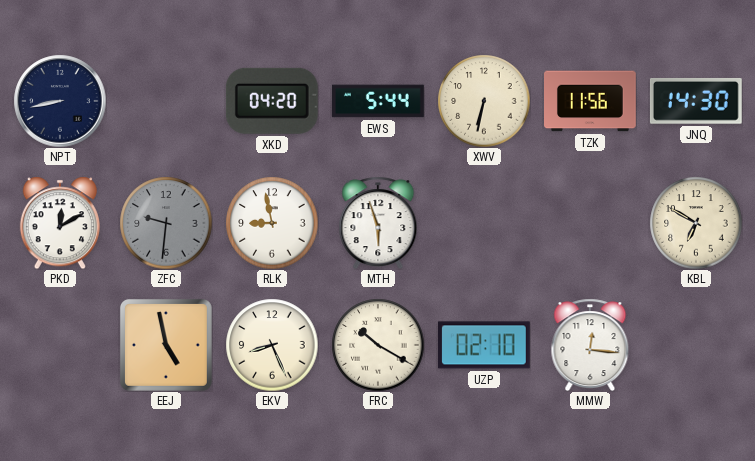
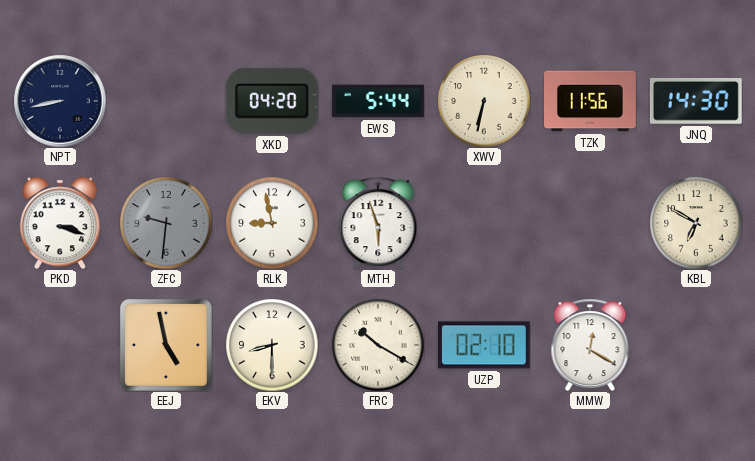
PKD: 12:10 -> 3:18 (60, 223)
EKV: 8:26 -> 8:30 (272, 345)
MMW: 12:16 -> 12:20 (590, 345)
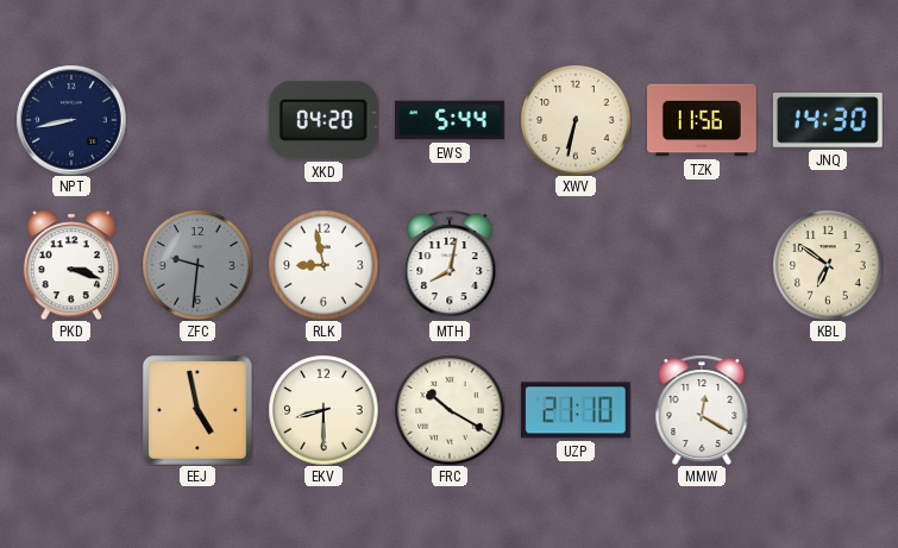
MTH: 5:57 -> 8:02 (450, 265)
KBL: 6:50 -> 6:51 (828, 265)
UZP: 02:10 -> 21:10 (576, 410)
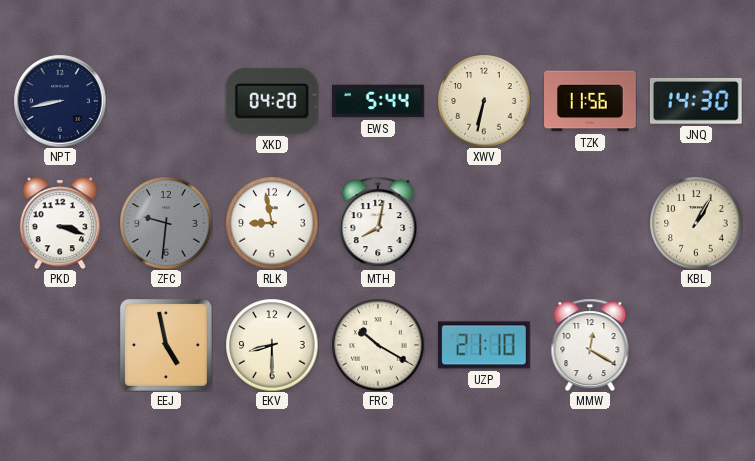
KBL: 6:51 -> 1:05 (696, 223)
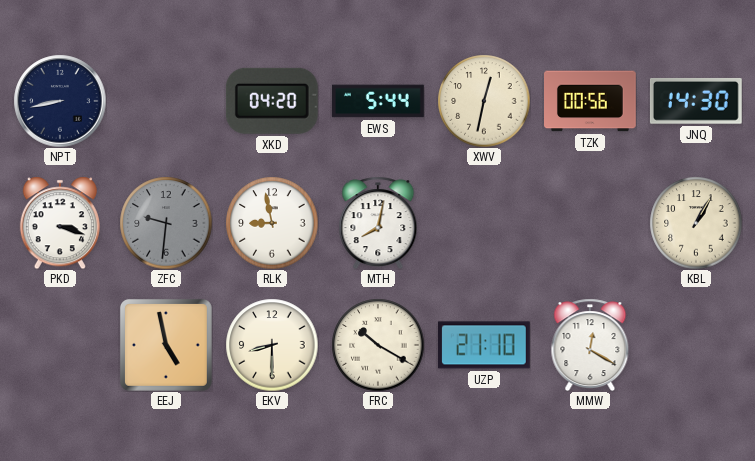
XWV: 6:32 -> 12:32 (484, 101)
TZK: 11:56 -> 00:56 (591, 101)
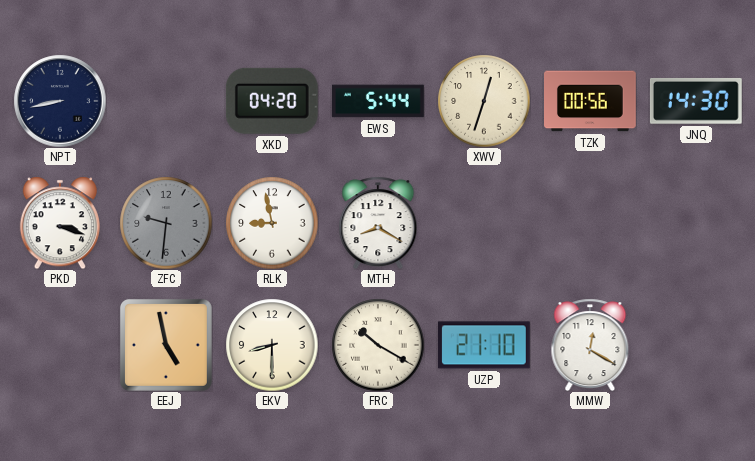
XWV: 12:32 -> 12:33 (484, 101)
MTH: 8:02 -> 8:20 (378, 223)
KBL: 1:05 -> none (696, 223)
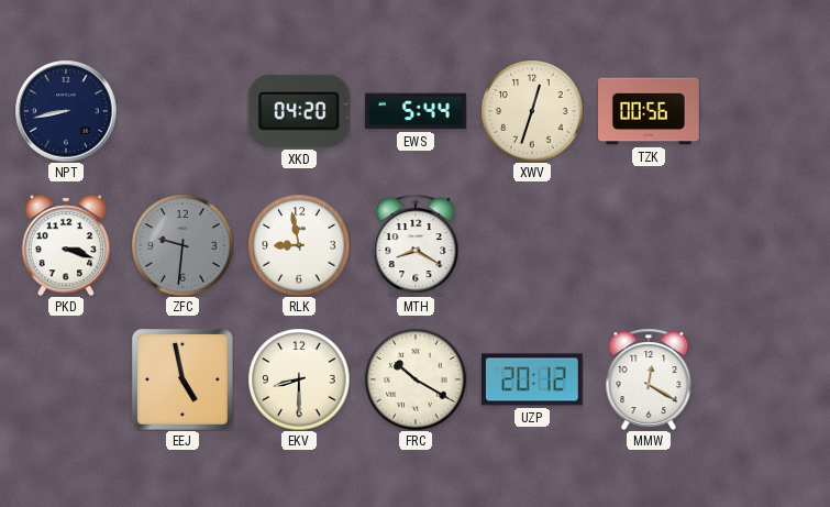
JNQ: 14:30 -> none (696, 101)
UZP: 21:10 -> 20:12 (532, 379)
